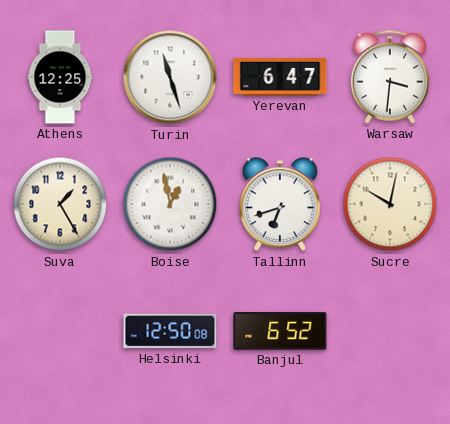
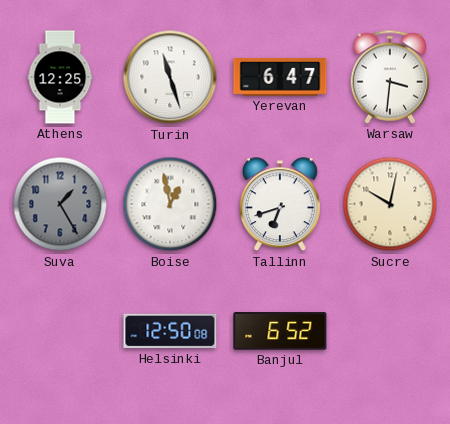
Suva dial: cream -> grey (60, 204)
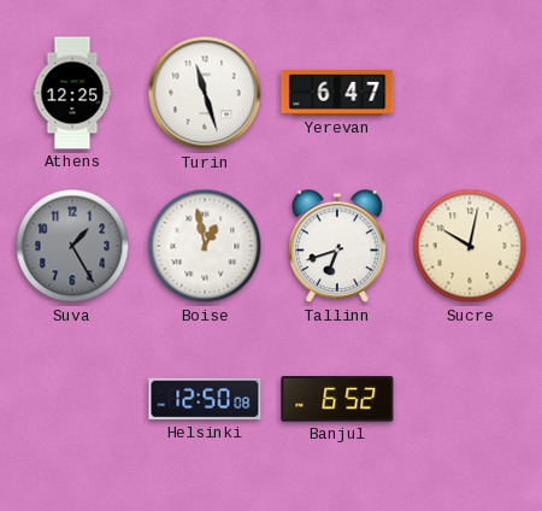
Warsaw: 3:31 -> none (390, 77)
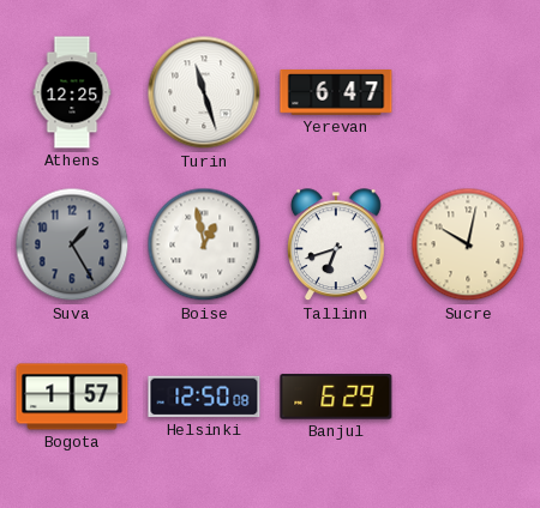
Bogota: none -> 1:57 (72, 397)
Banjul: 6:52 -> 6:29 (336, 397)
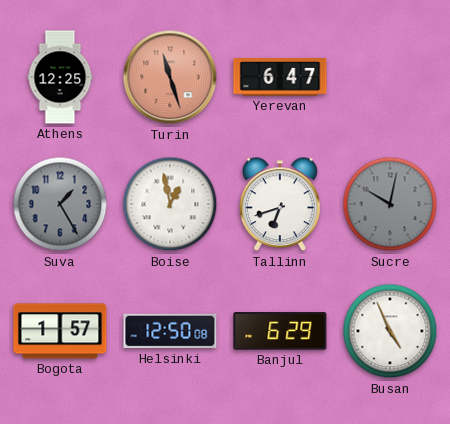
Turin dial: white -> salmon (170, 77)
Sucre dial: cream -> grey (390, 204)
Busan: none -> 4:56 (390, 331)
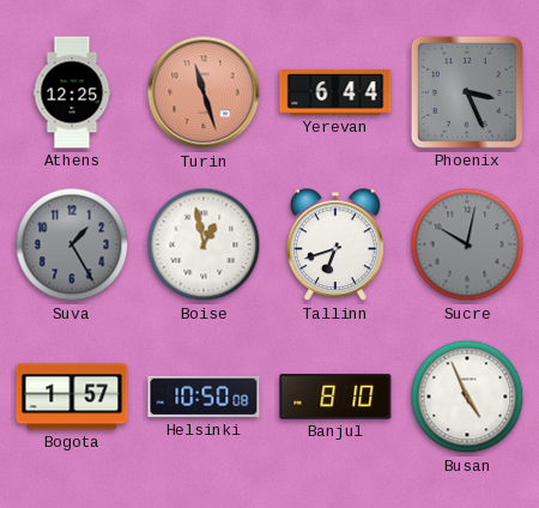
Yerevan: 6:47 -> 6:44 (335, 93)
Phoenix: none -> 3:26 (467, 92)
Helsinki: 12:50 -> 10:50 (204, 397)
Banjul: 6:29 -> 8:10 (335, 397)
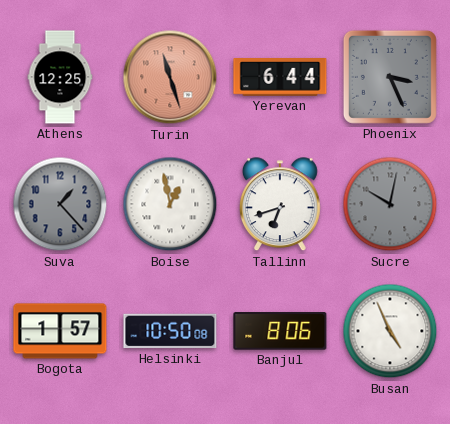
Suva: 1:25 -> 1:23 (60, 204)
Banjul: 8:10 -> 8:06 (280, 331)
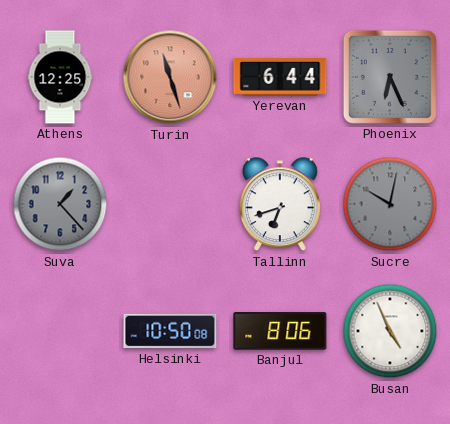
Phoenix: 3:26 -> 6:26 (390, 77)
Boise: 12:58 -> none (170, 204)
Bogota: 1:57 -> none (60, 331)
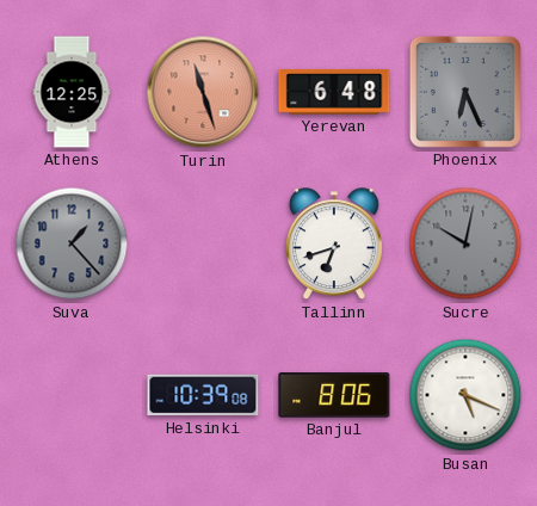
Yerevan: 6:44 -> 6:48 (334, 93)
Helsinki: 10:50 -> 10:39 (203, 395)
Busan: 4:56 -> 5:19 (465, 395)
